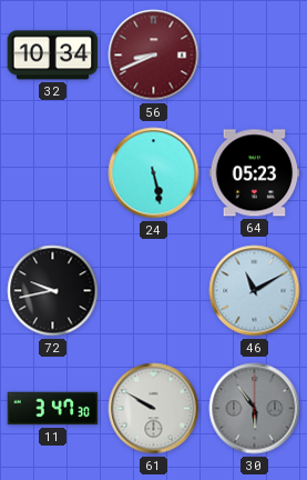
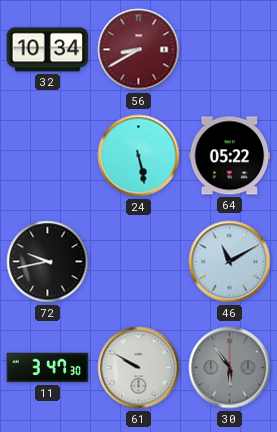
56: 8:41 -> 8:40 (139, 50)
64: 05:23 -> 05:22 (230, 156)
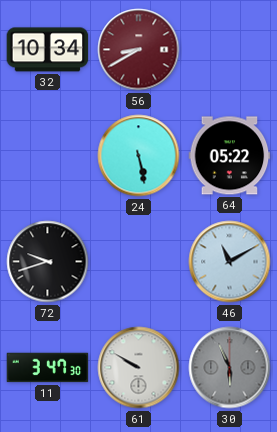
72: 9:43 -> 9:42 (48, 262)
30: 5:54 -> 5:56 (230, 368)
